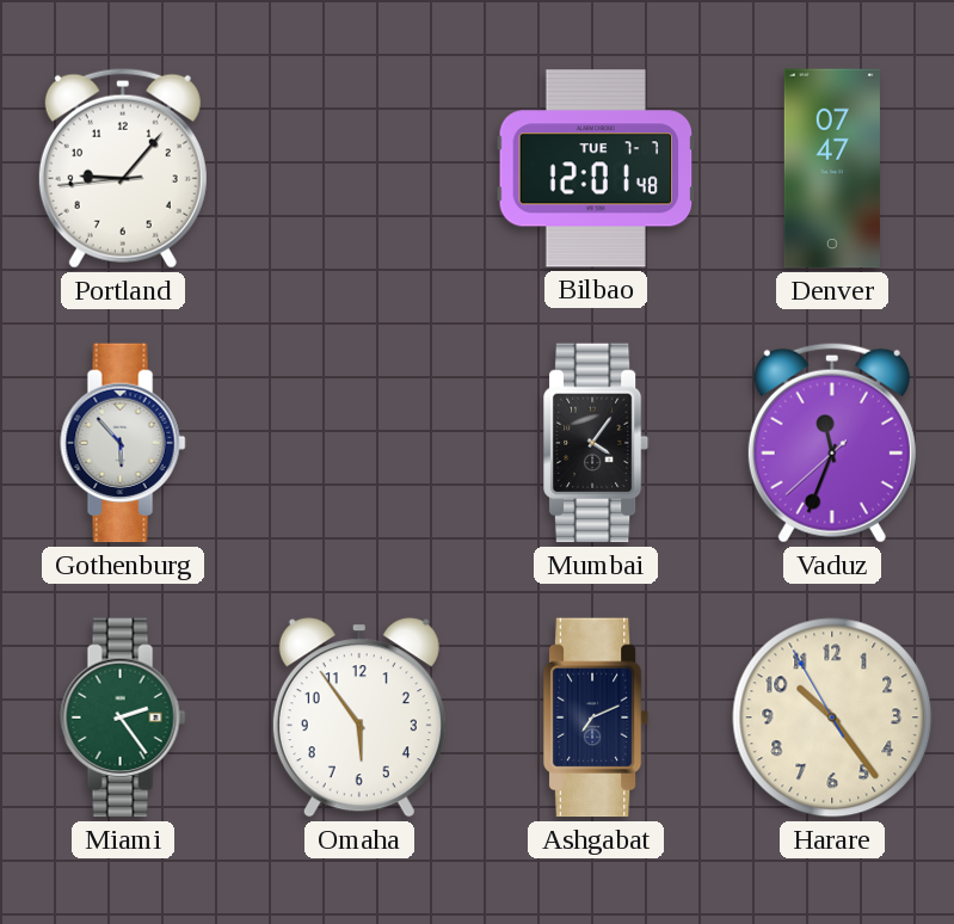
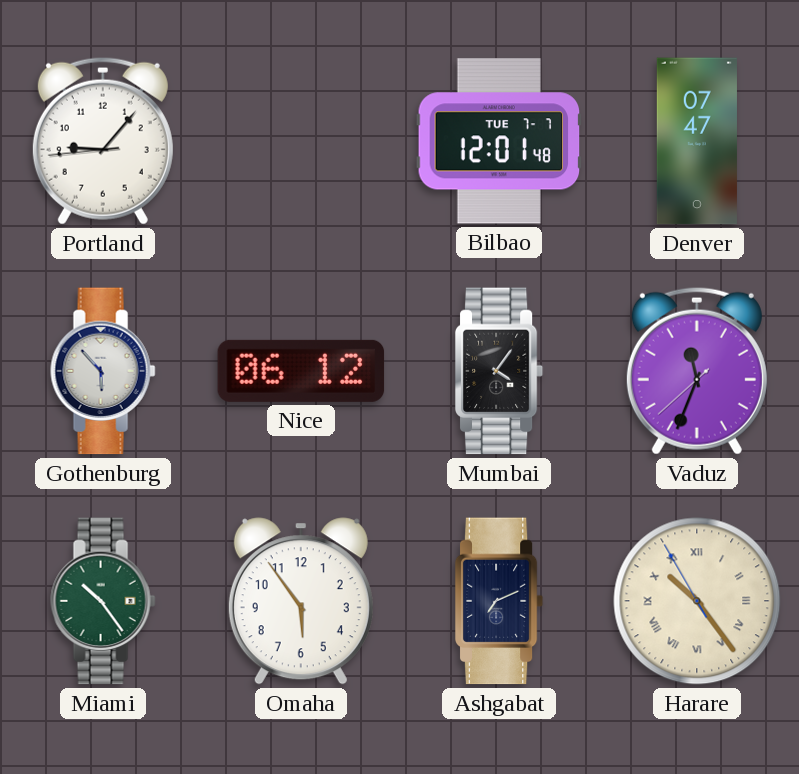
Nice: none -> 06:12 (301, 371)
Miami: 2:24 -> 10:24 (103, 601)
Harare numerals: Arabic -> Roman (697, 601)
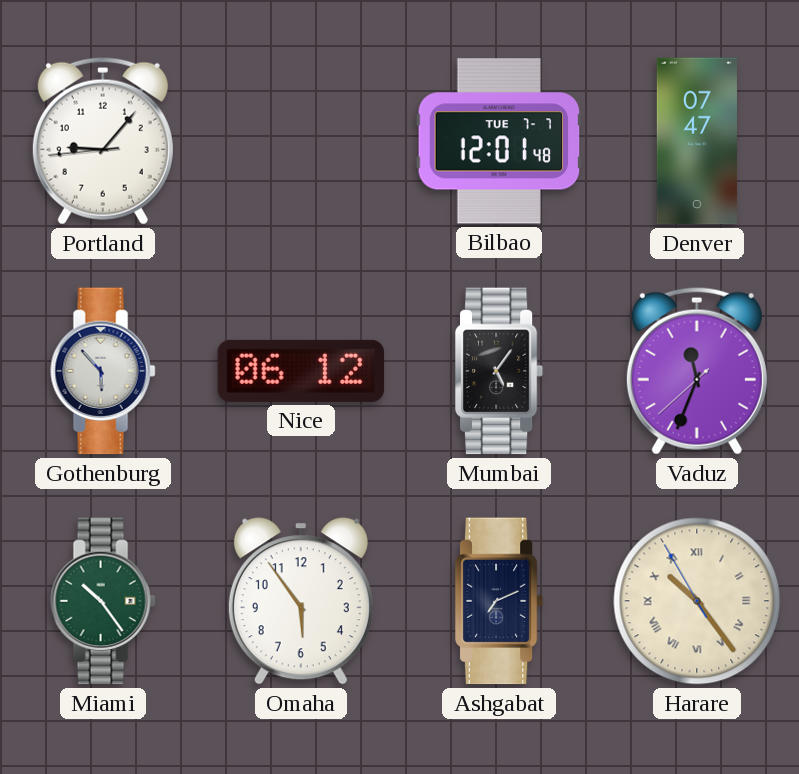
Mumbai: 4:06 -> 5:06 (499, 371)
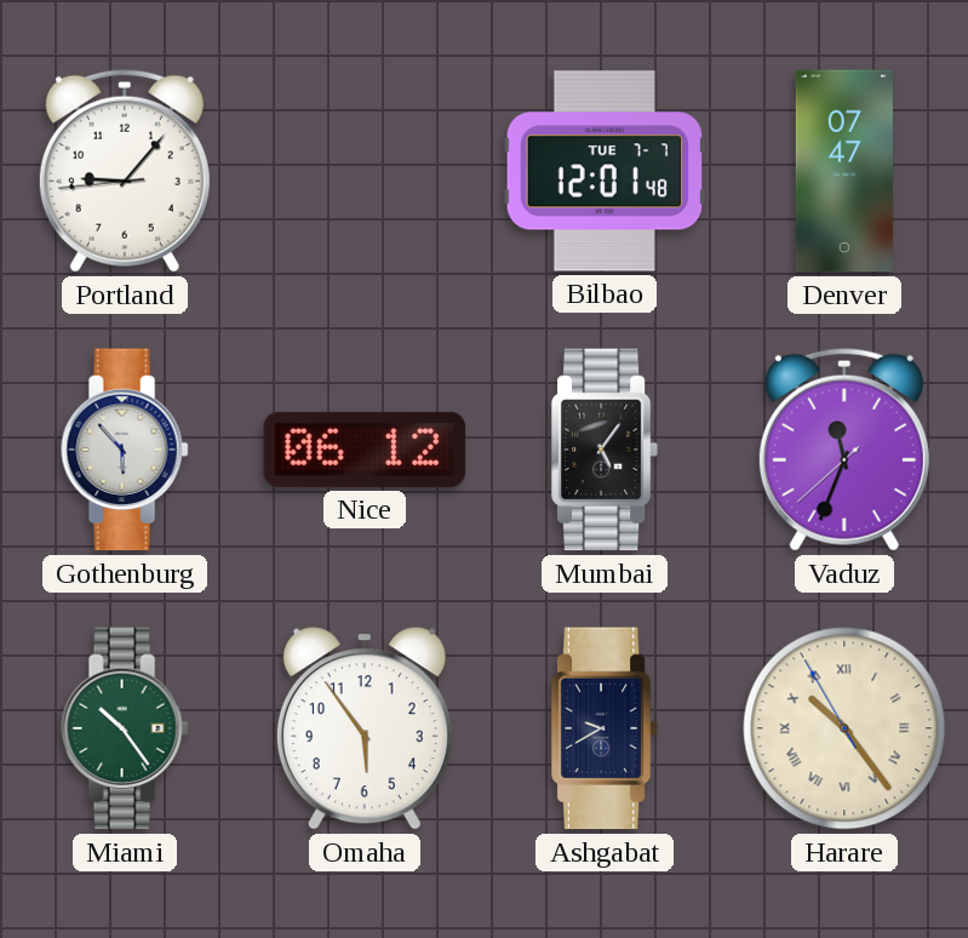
Ashgabat: 7:11 -> 9:40 (605, 728)
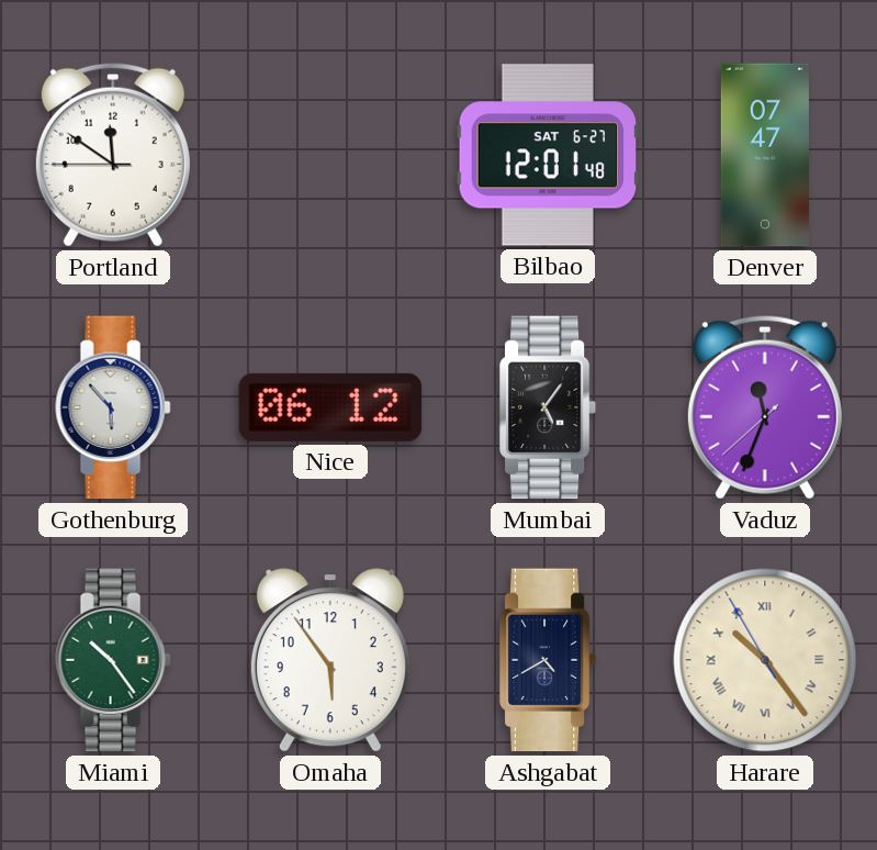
Portland: 9:06 -> 11:50 (113, 155)
Bilbao date: TUE 7-7 -> SAT 6-27 (548, 155)
Ashgabat: 9:40 -> 4:40 (548, 660)
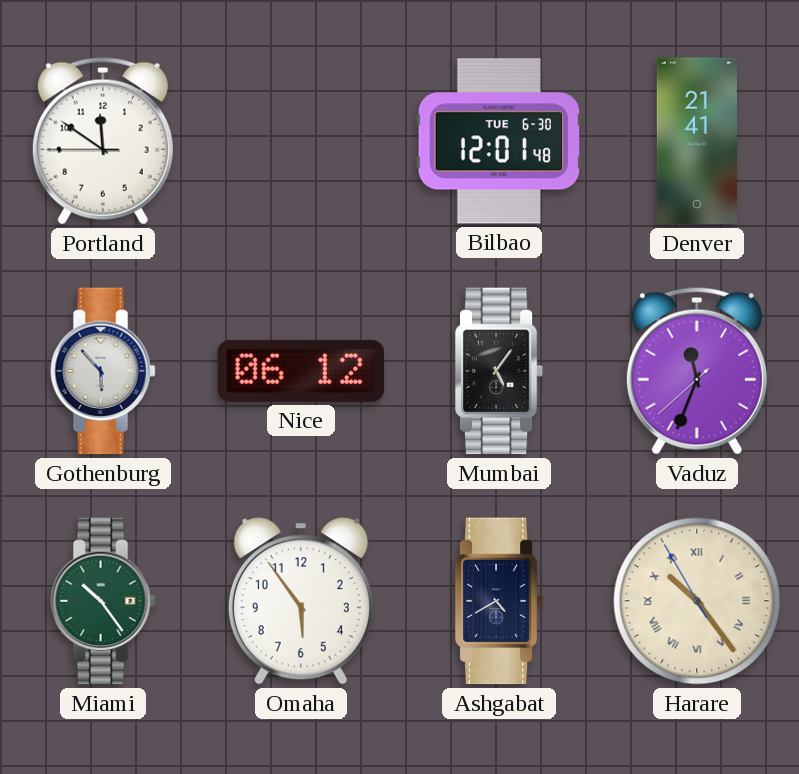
Bilbao date: SAT 6-27 -> TUE 6-30 (499, 141)
Denver: 07:47 -> 21:41 (697, 141)
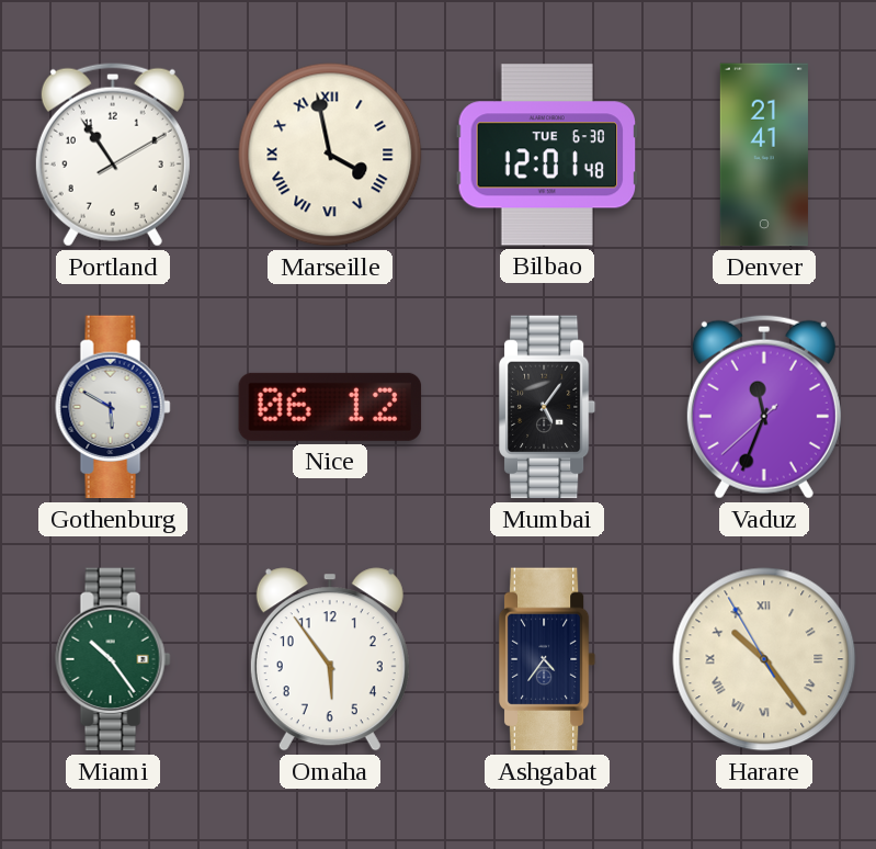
Portland: 11:50 -> 10:54 (113, 155)
Marseille: none -> 3:58 (330, 155)
Gothenburg: 5:53 -> 5:50 (113, 407)
Ashgabat: 4:40 -> 4:36 (547, 659)
